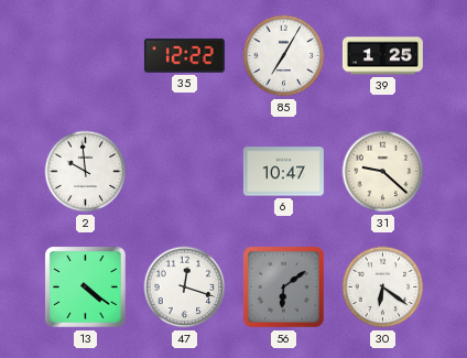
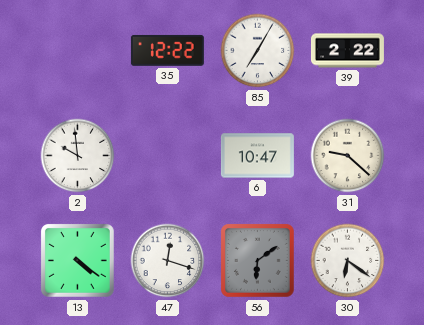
39: 1:25 -> 2:22 (347, 51)
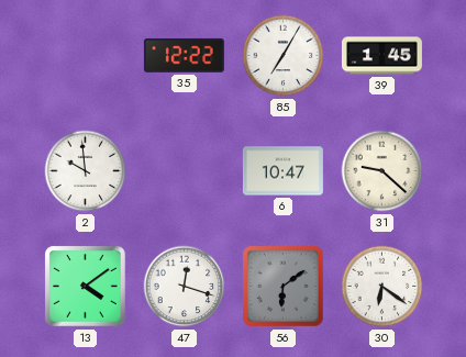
39: 2:22 -> 1:45 (381, 56)
13: 4:21 -> 4:09 (85, 286)
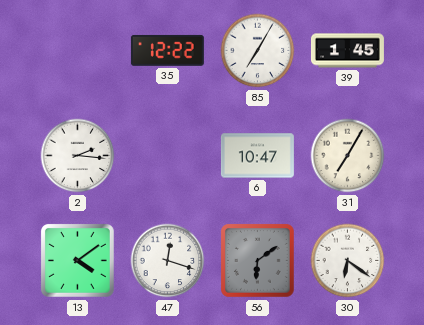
2: 9:59 -> 2:16 (78, 156)
31: 9:22 -> 7:05 (348, 156)
